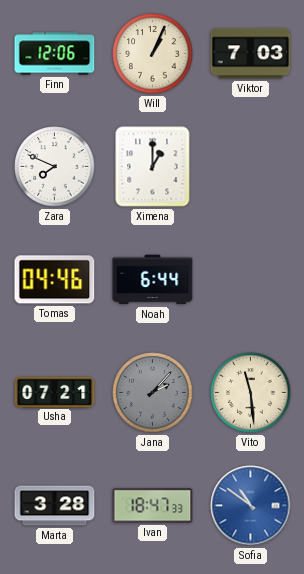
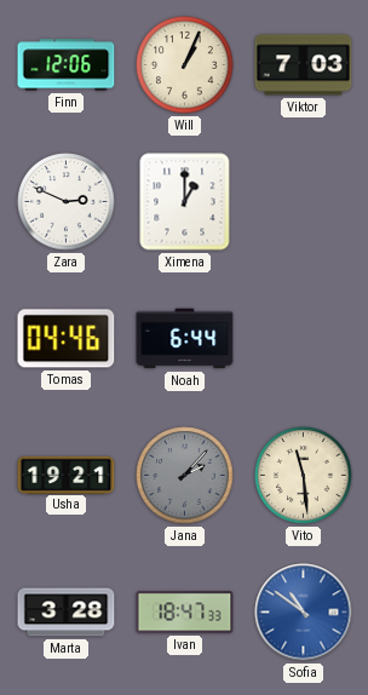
Zara: 7:49 -> 2:49 (67, 202)
Usha: 07:21 -> 19:21 (67, 475)
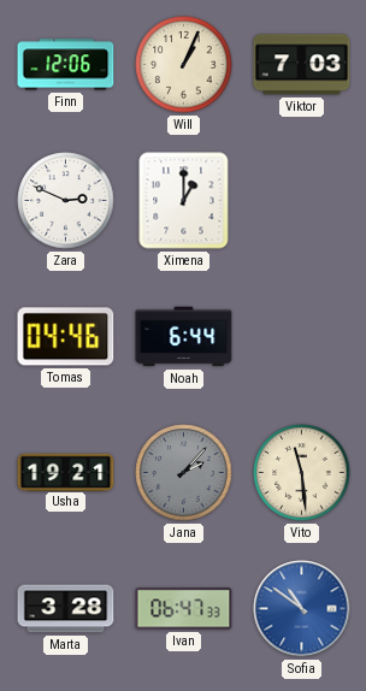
Ivan: 18:47 -> 06:47 (184, 609)
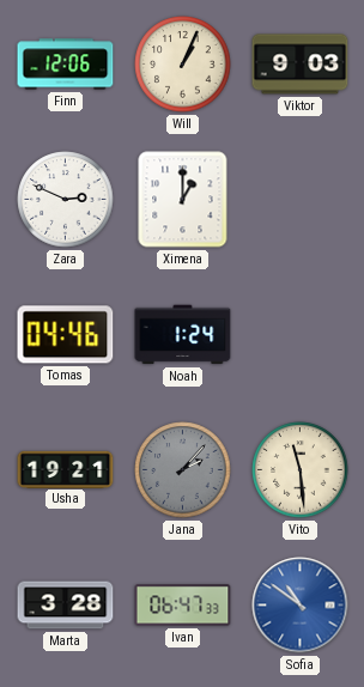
Viktor: 7:03 -> 9:03 (301, 65)
Noah: 6:44 -> 1:24 (183, 335)
